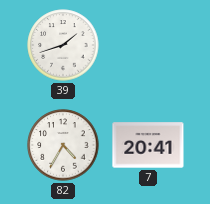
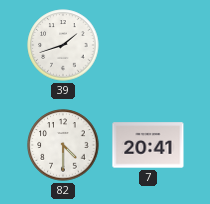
82: 4:35 -> 4:30 (63, 145)
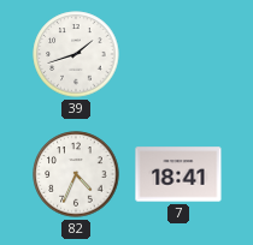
82: 4:30 -> 4:34 (76, 174)
7: 20:41 -> 18:41 (178, 174)
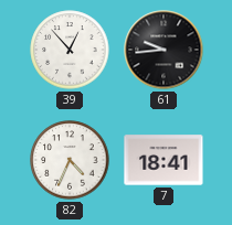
39: 1:42 -> 12:53 (70, 50)
61: none -> 9:44 (164, 50)
